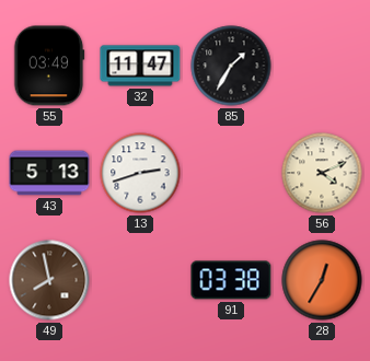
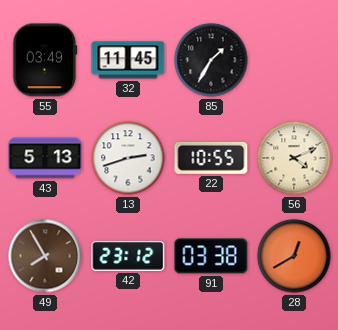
32: 11:47 -> 11:45 (128, 60)
22: none -> 10:55 (211, 158)
49: 7:58 -> 7:55 (45, 256)
42: none -> 23:12 (128, 256)
28: 12:35 -> 12:40 (294, 256)
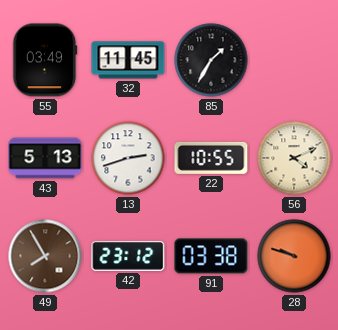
28: 12:40 -> 9:48 (294, 256)
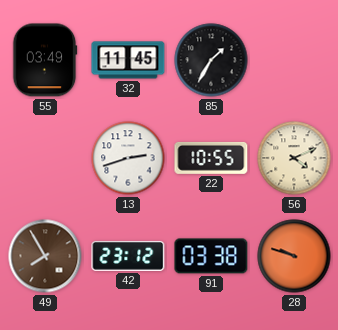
43: 5:13 -> none (45, 158)
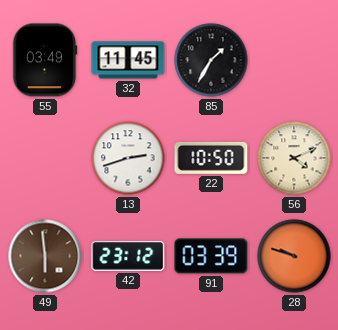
22: 10:55 -> 10:50 (211, 158)
49: 7:55 -> 5:59 (45, 256)
91: 03:38 -> 03:39 (211, 256)
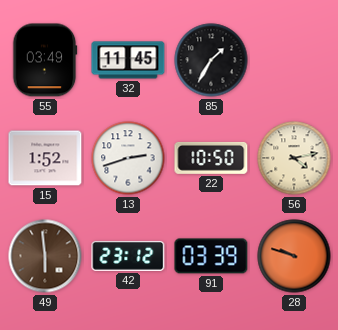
15: none -> 1:52 (45, 158)
56: 4:11 -> 4:13 (294, 158)
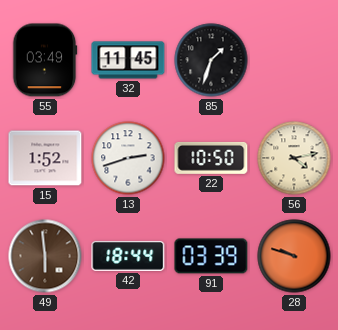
85: 1:35 -> 1:33 (211, 60)
42: 23:12 -> 18:44 (128, 256)
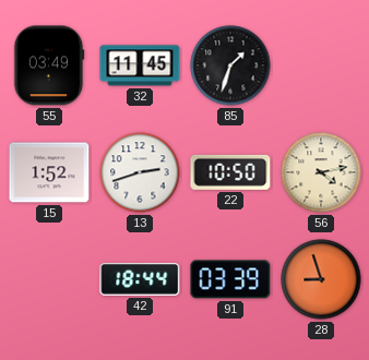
49: 5:59 -> none (45, 256)
28: 9:48 -> 8:57 (321, 279)
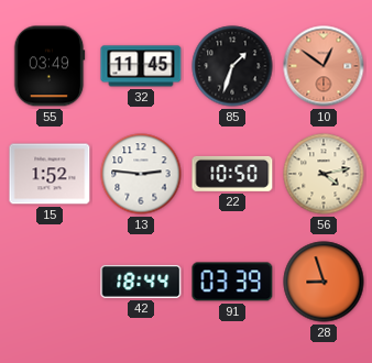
10: none -> 12:51 (324, 66)
13: 2:42 -> 2:46 (141, 174)
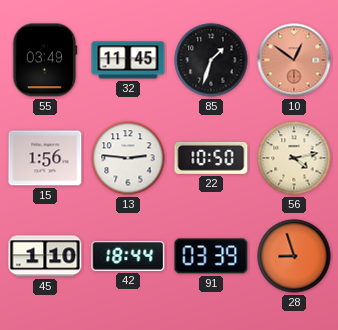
15: 1:52 -> 1:56 (45, 158)
45: none -> 1:10 (45, 256)
